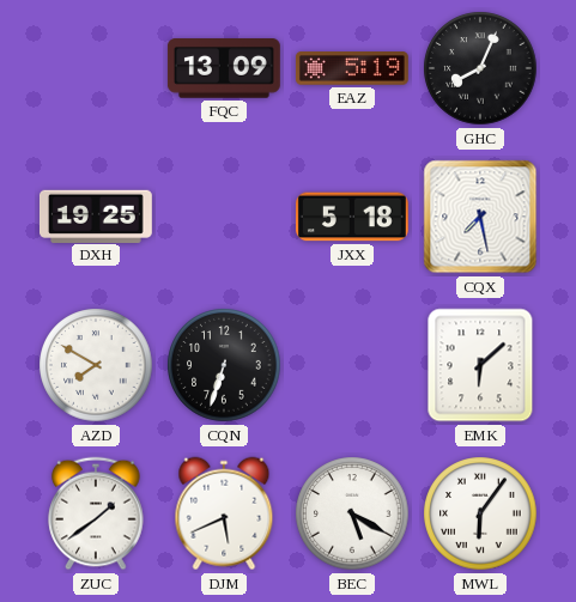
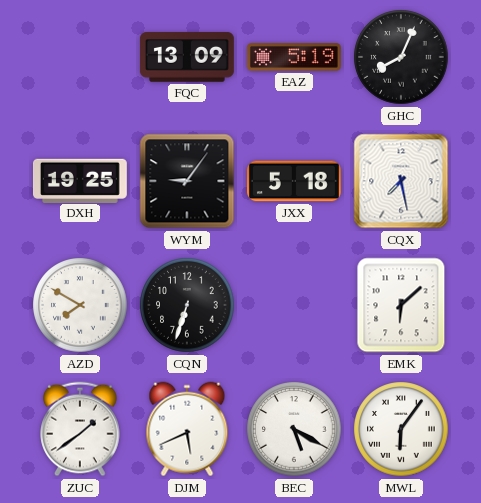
WYM: none -> 9:06 (187, 181)
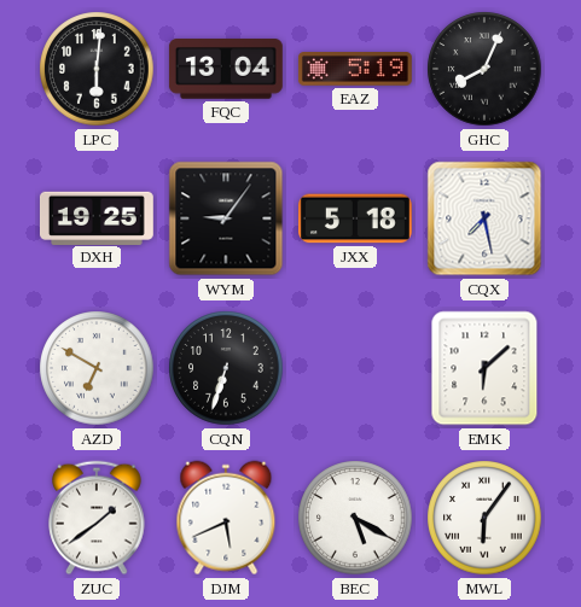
LPC: none -> 6:01 (97, 69)
FQC: 13:09 -> 13:04 (226, 69)
AZD: 7:50 -> 6:50 (97, 368)
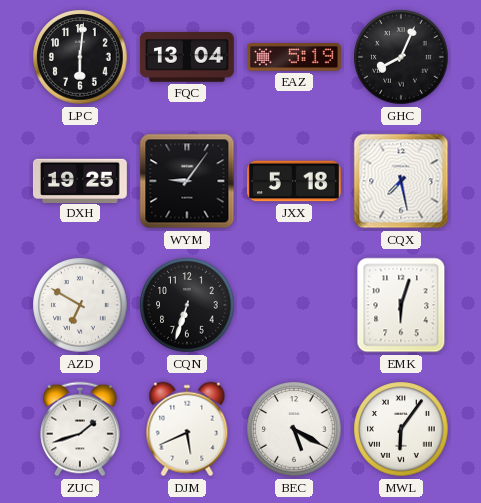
EMK: 6:08 -> 6:03 (401, 305)
ZUC: 1:39 -> 1:42 (80, 429)
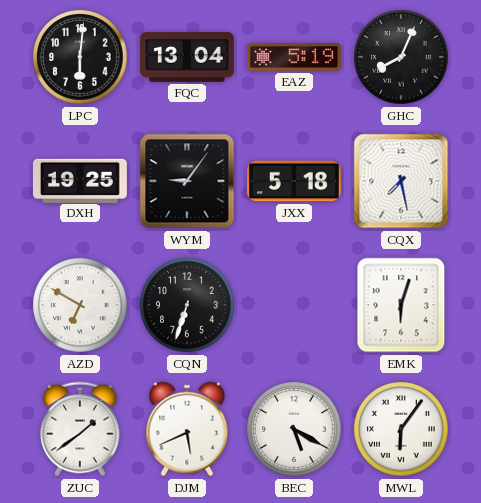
ZUC: 1:42 -> 1:39 (80, 429)
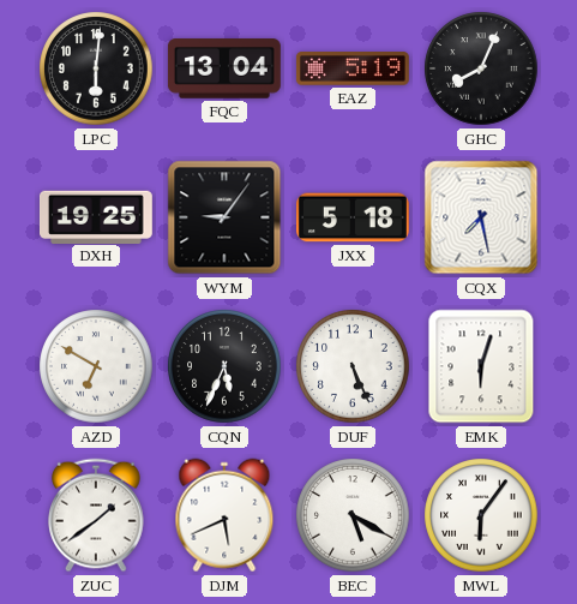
CQN: 6:33 -> 5:34 (224, 366)
DUF: none -> 5:26 (353, 366)
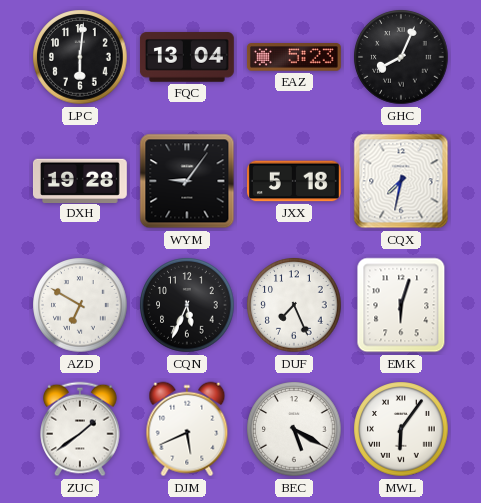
EAZ: 5:19 -> 5:23 (294, 57)
DXH: 19:25 -> 19:28 (80, 180)
CQX: 7:28 -> 7:32 (401, 181)
DUF: 5:26 -> 7:26 (294, 305)
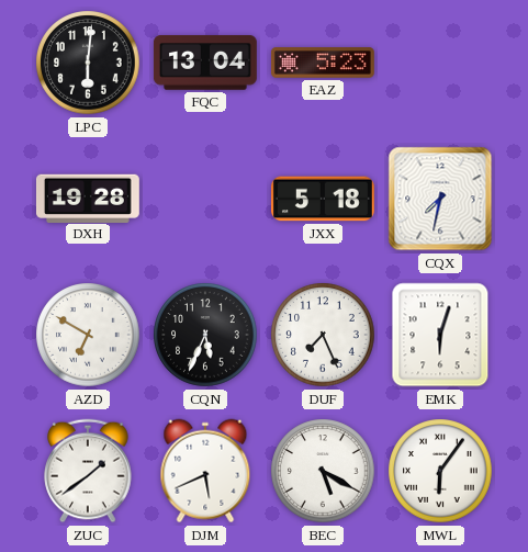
GHC: 8:04 -> none (401, 57)
WYM: 9:06 -> none (187, 181)
